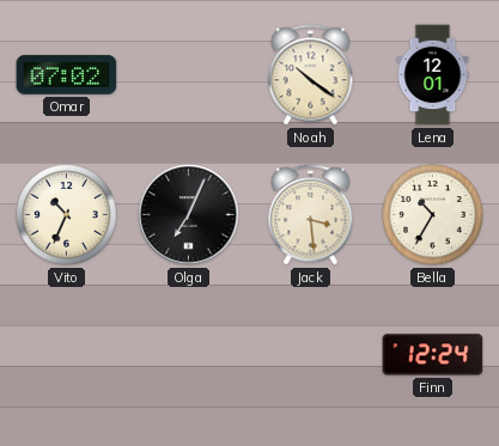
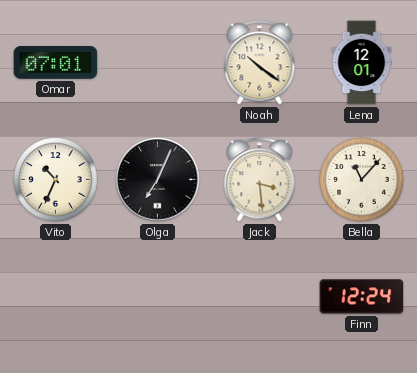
Omar: 07:02 -> 07:01 (56, 63)
Bella: 10:35 -> 11:07 (362, 180)
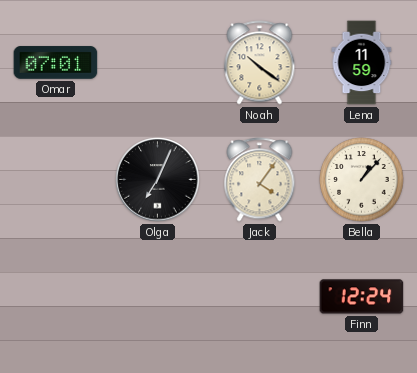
Lena: 12:01 -> 11:59 (362, 63)
Vito: 10:34 -> none (56, 180)
Jack: 3:29 -> 4:06 (260, 180)
Bella: 11:07 -> 1:07 (362, 180)
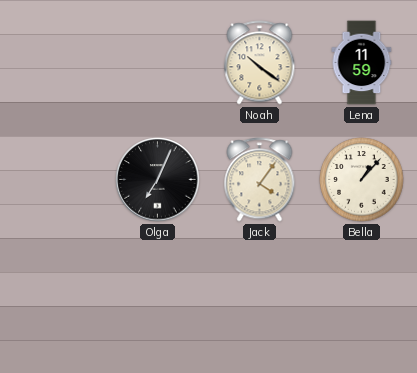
Omar: 07:01 -> none (56, 63)
Finn: 12:24 -> none (362, 297)
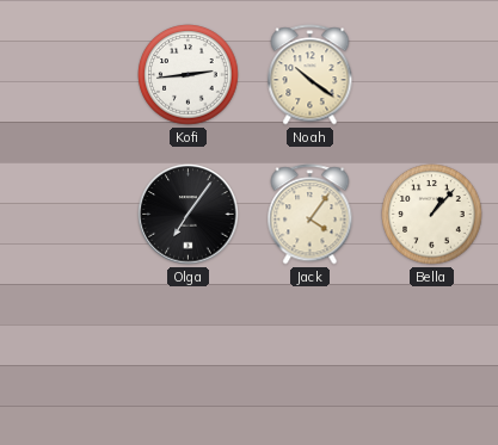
Kofi: none -> 2:44 (189, 75)
Lena: 11:59 -> none (362, 63)
Olga: 7:04 -> 7:06 (189, 215)
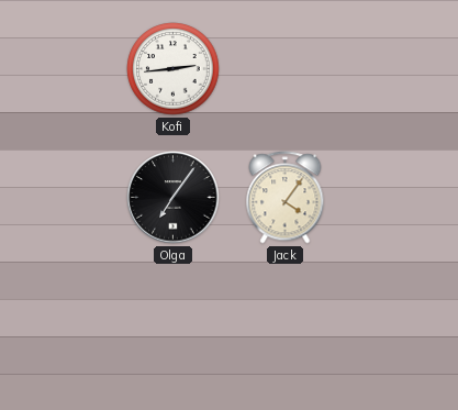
Noah: 10:21 -> none (311, 75)
Bella: 1:07 -> none (432, 215)
